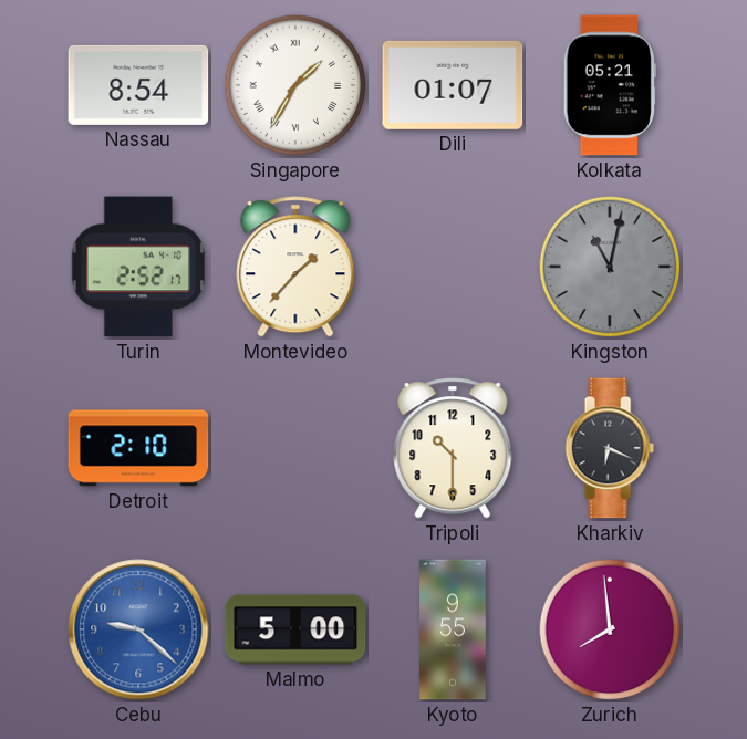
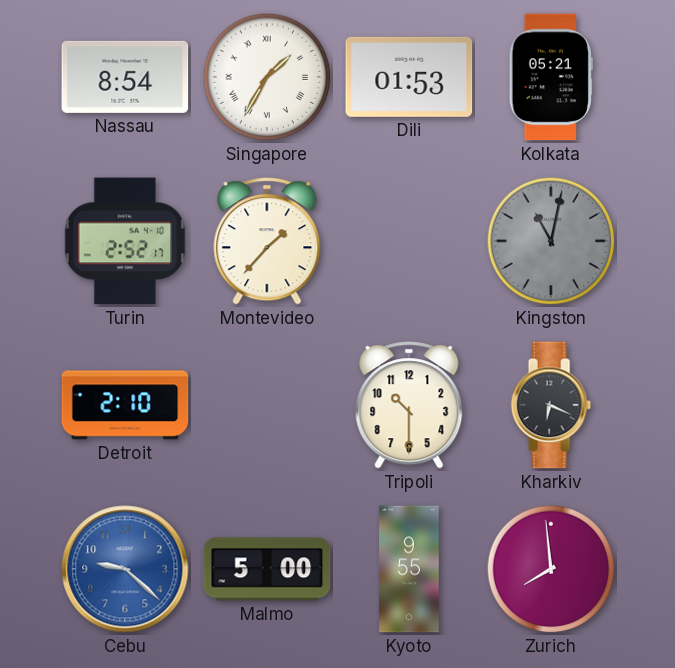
Dili: 01:07 -> 01:53 (409, 77)
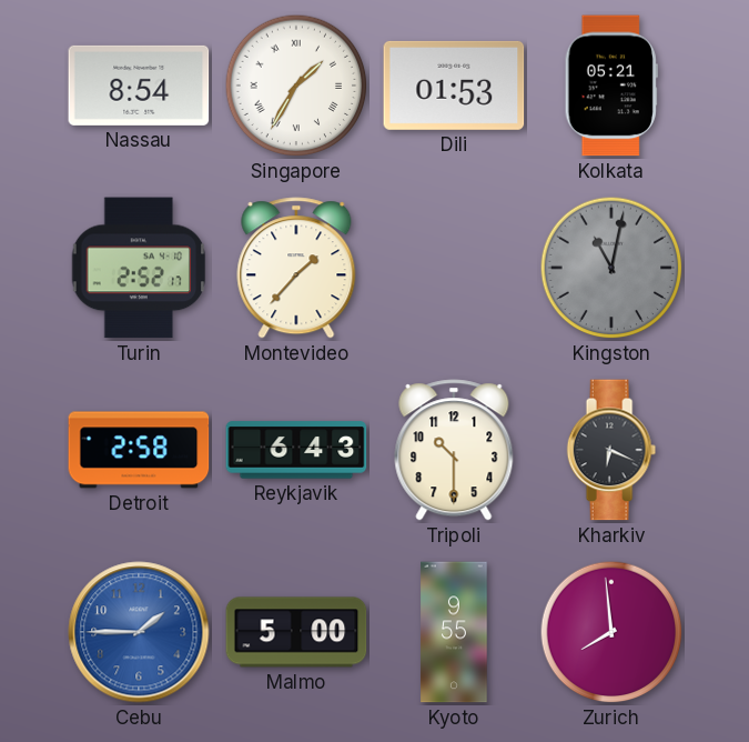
Detroit: 2:10 -> 2:58 (139, 450)
Reykjavik: none -> 6:43 (296, 450)
Cebu: 9:22 -> 1:45 (139, 632)
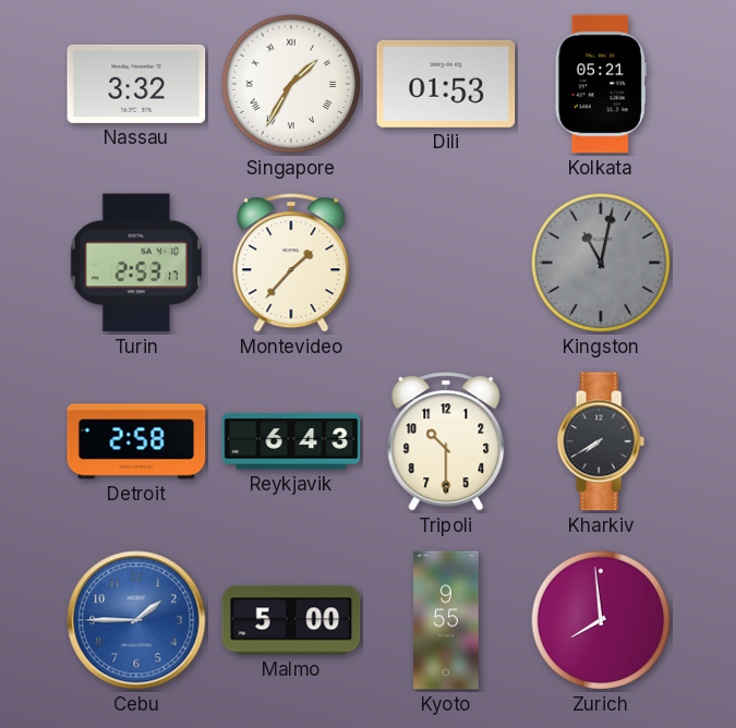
Nassau: 8:54 -> 3:32 (136, 84)
Turin: 2:52 -> 2:53 (136, 263)
Kharkiv: 6:19 -> 7:40 (601, 441)
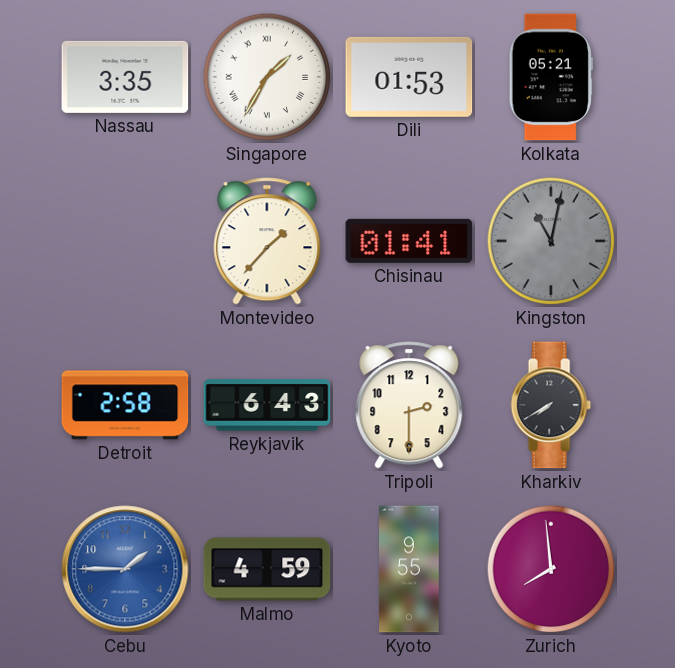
Nassau: 3:32 -> 3:35 (125, 77)
Turin: 2:53 -> none (136, 263)
Chisinau: none -> 01:41 (409, 241)
Tripoli: 10:30 -> 2:30 (409, 405)
Malmo: 5:00 -> 4:59 (267, 569)
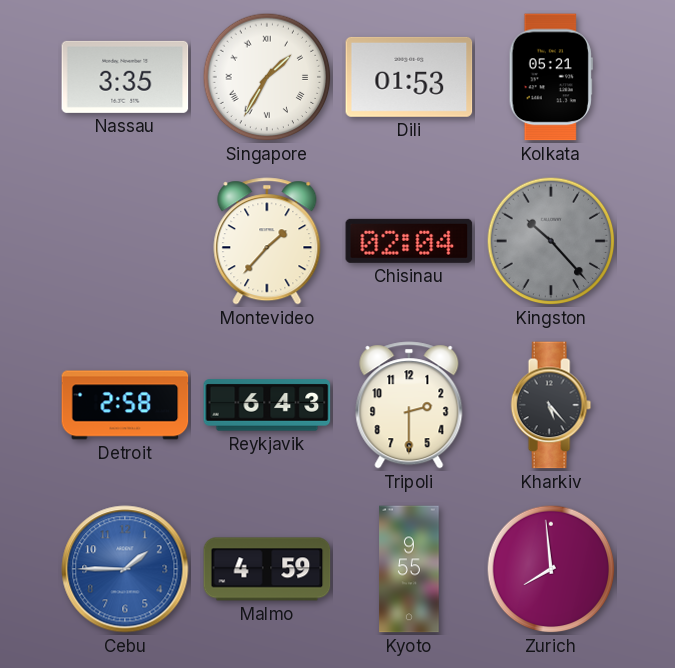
Chisinau: 01:41 -> 02:04 (409, 241)
Kingston: 11:02 -> 10:23 (551, 241)
Kharkiv: 7:40 -> 5:23 (551, 405)
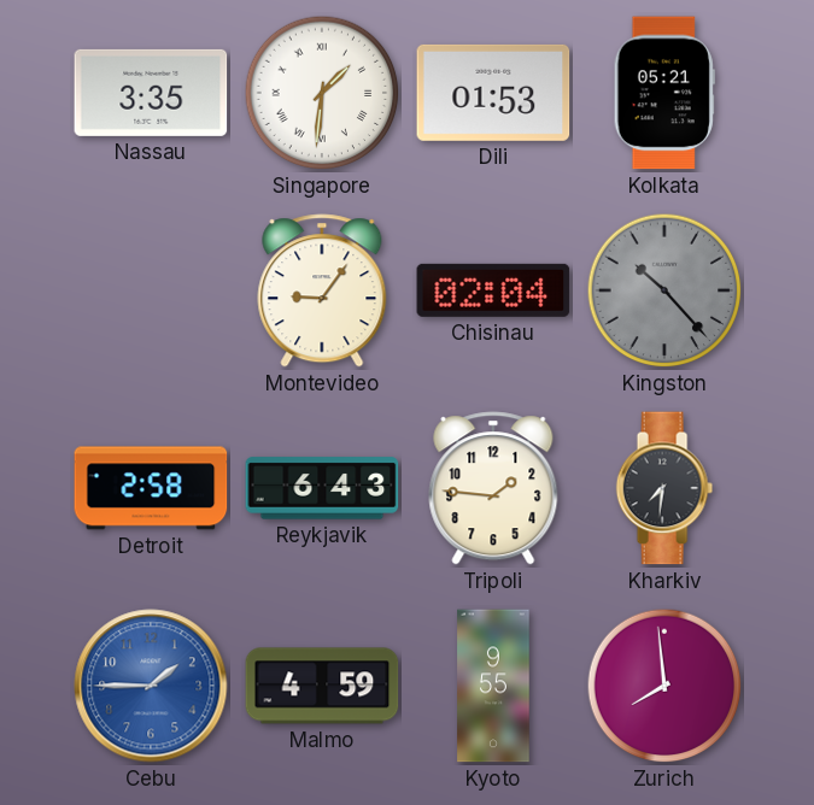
Singapore: 1:35 -> 1:31 (322, 93)
Montevideo: 1:37 -> 9:06 (322, 290)
Tripoli: 2:30 -> 1:46 (493, 488)
Kharkiv: 5:23 -> 7:31 (664, 488)
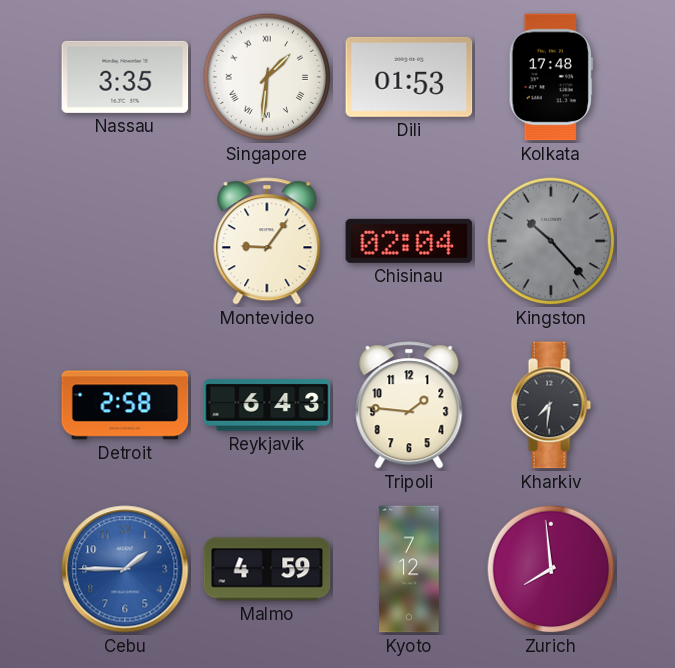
Kolkata: 05:21 -> 17:48 (551, 77)
Kyoto: 9:55 -> 7:12 (409, 569)
